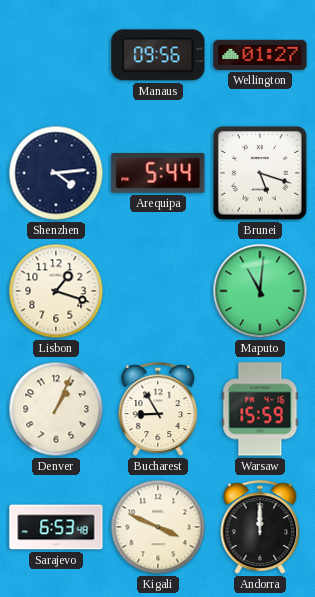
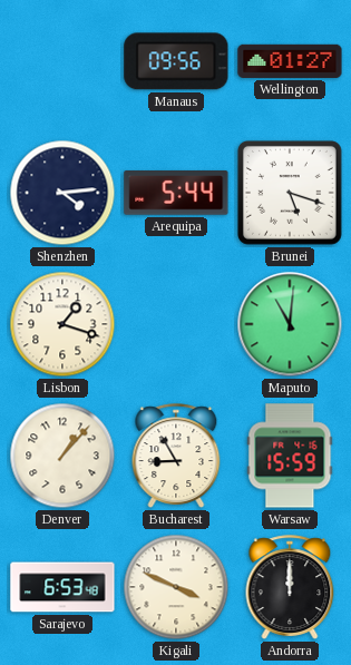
Denver: 1:04 -> 1:07 (62, 456)
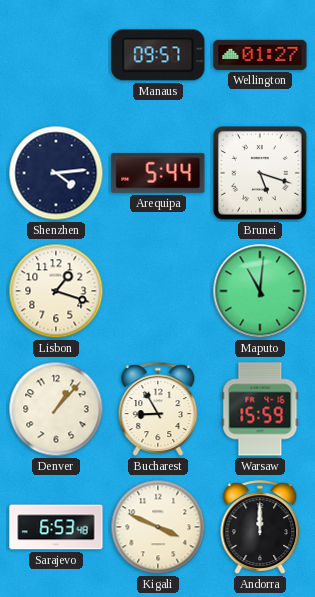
Manaus: 09:56 -> 09:57 (158, 55)
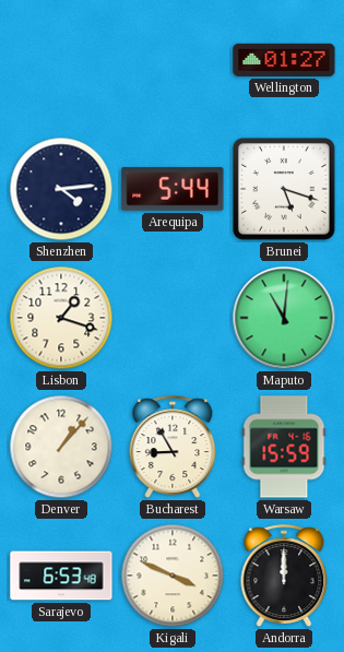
Manaus: 09:57 -> none (158, 55)
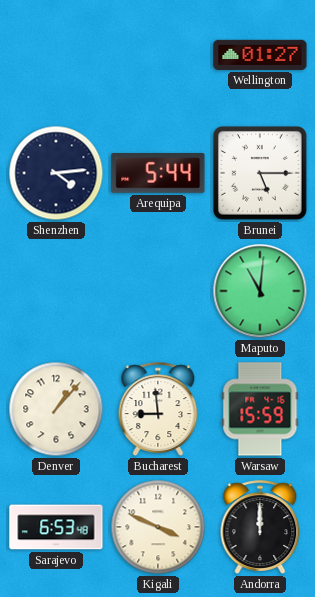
Brunei: 5:18 -> 5:15 (261, 174)
Lisbon: 1:18 -> none (61, 318)
Bucharest: 8:55 -> 8:59 (158, 409)
